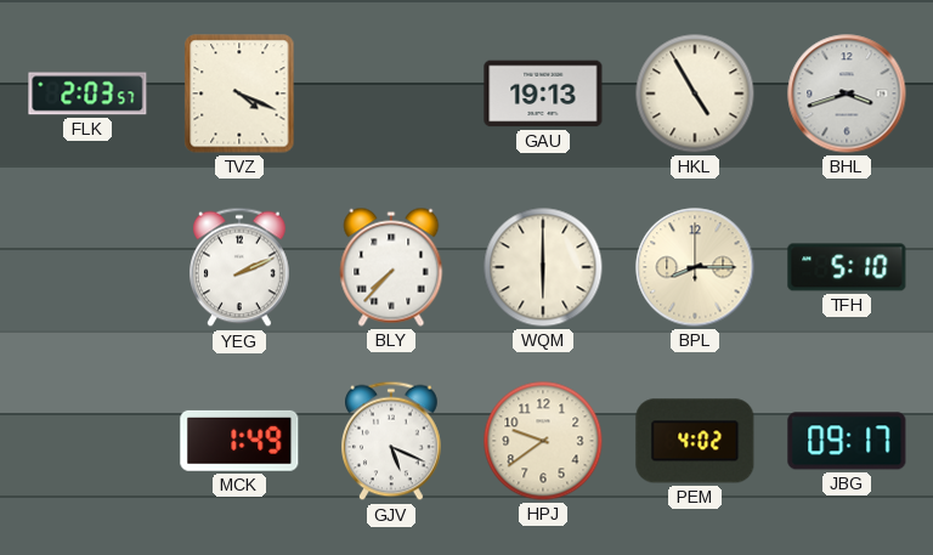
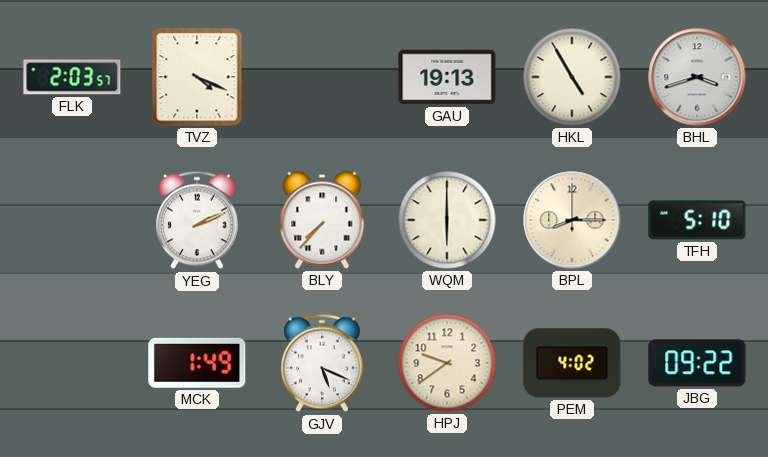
JBG: 09:17 -> 09:22 (697, 363)
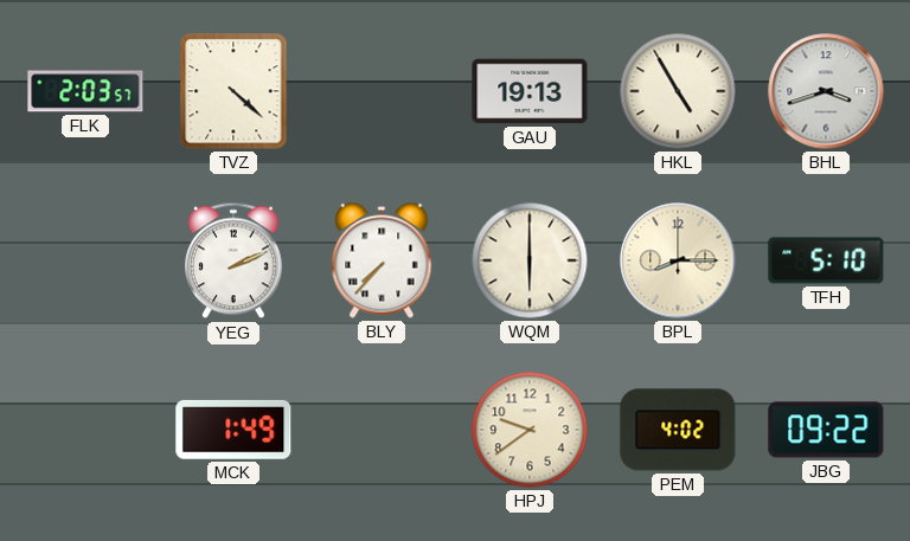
TVZ: 4:19 -> 4:22 (233, 91)
GJV: 5:19 -> none (323, 363)
